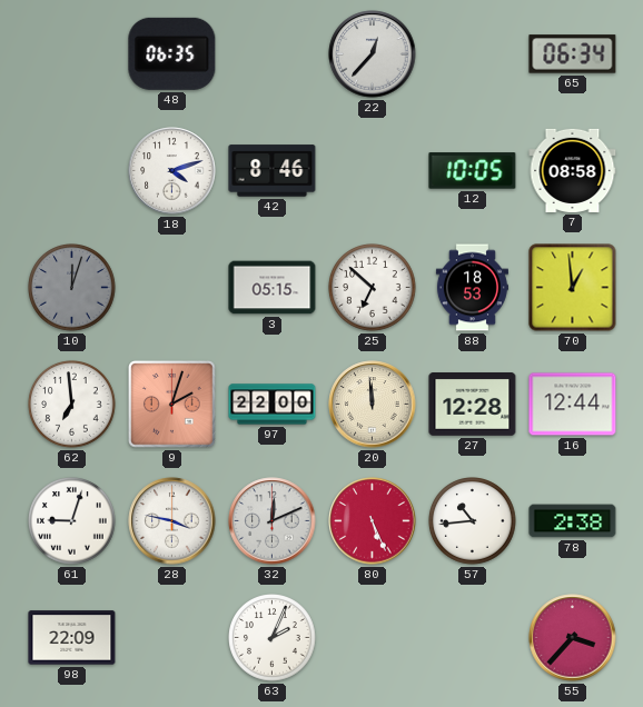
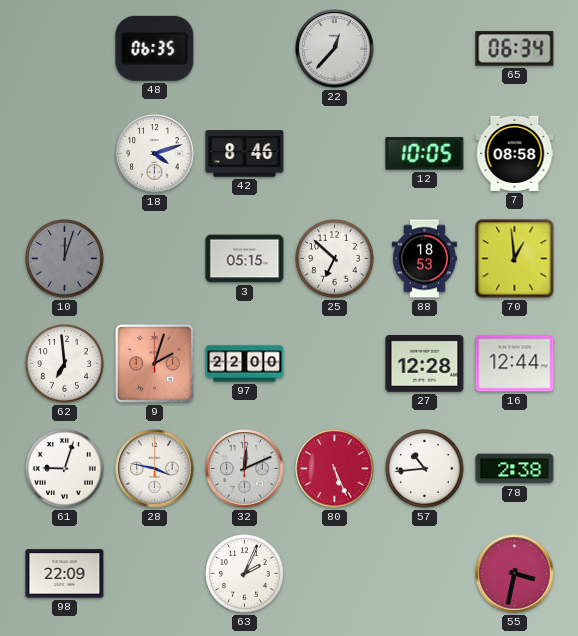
20: 11:59 -> none (373, 405)
55: 3:37 -> 3:32 (515, 574)
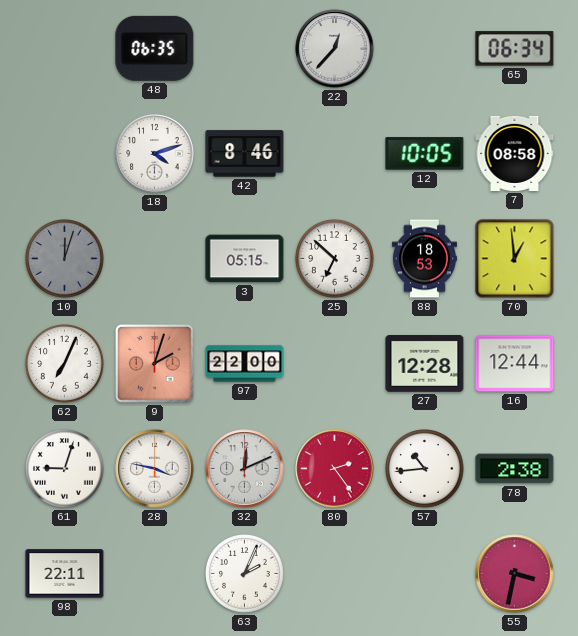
62: 6:59 -> 7:04 (65, 364)
80: 5:26 -> 2:24 (335, 469)
98: 22:09 -> 22:11 (65, 574)
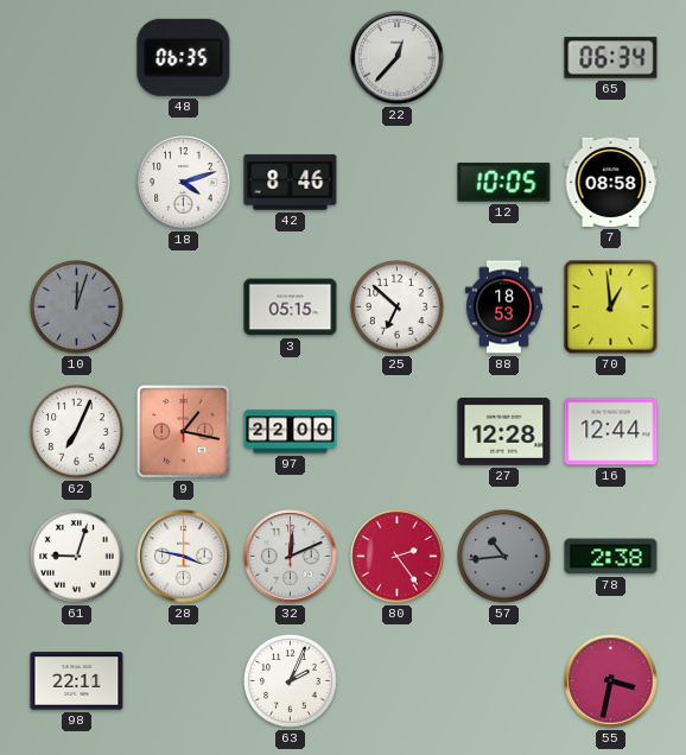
9: 2:03 -> 1:17 (184, 432)
57 dial: white -> grey (504, 557)
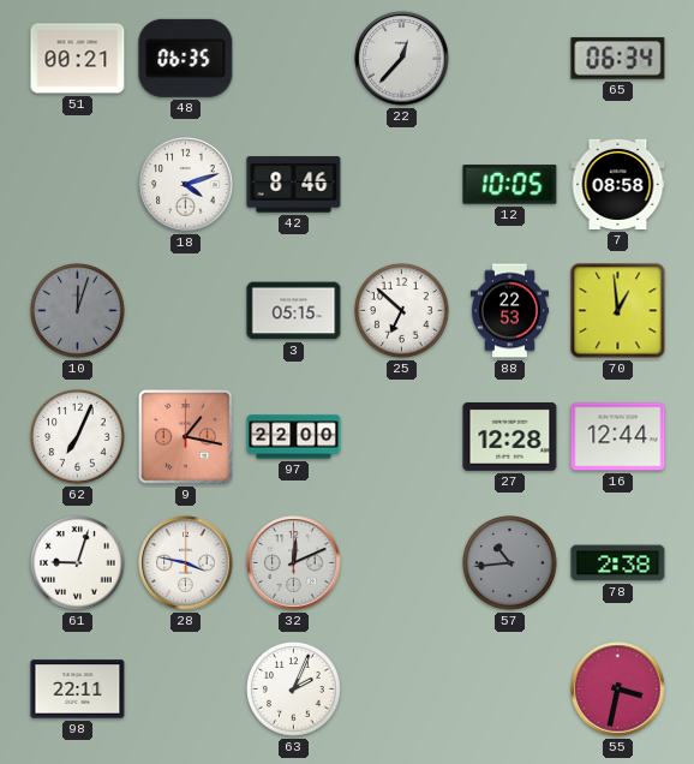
51: none -> 00:21 (78, 59)
88: 18:53 -> 22:53 (509, 311)
80: 2:24 -> none (398, 557)
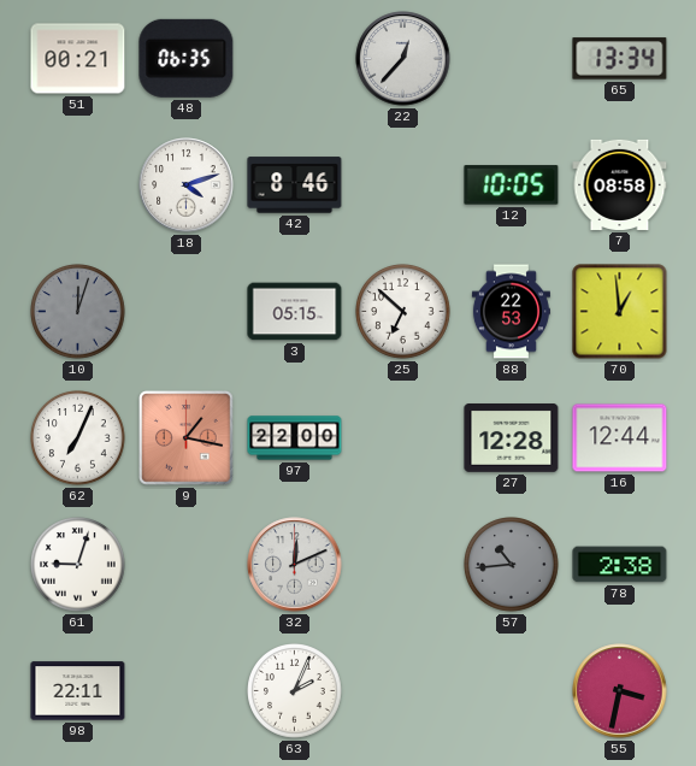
65: 06:34 -> 13:34 (620, 59)
28: 3:47 -> none (186, 563)
